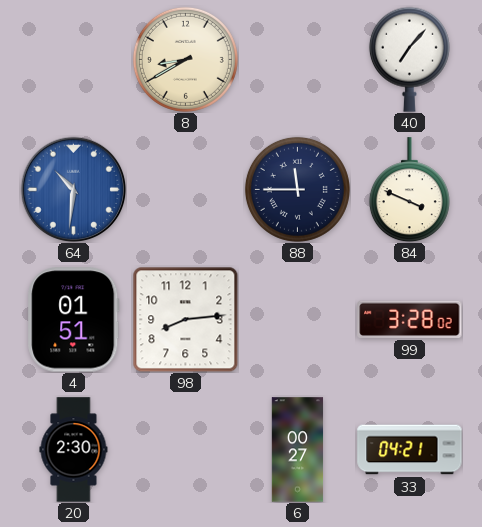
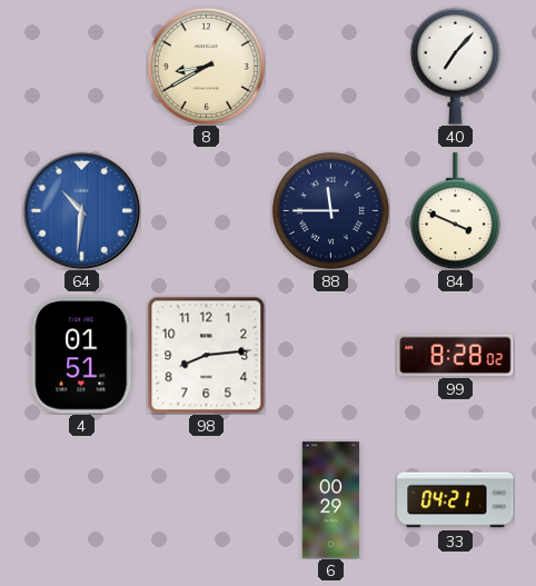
99: 3:28 -> 8:28 (456, 355)
20: 2:30 -> none (74, 450)
6: 00:27 -> 00:29 (331, 500)
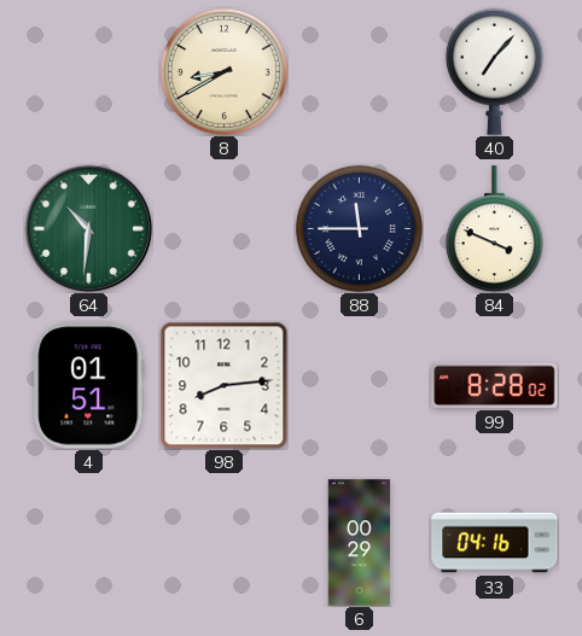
64 dial: blue -> green (88, 228)
33: 04:21 -> 04:16 (495, 543)
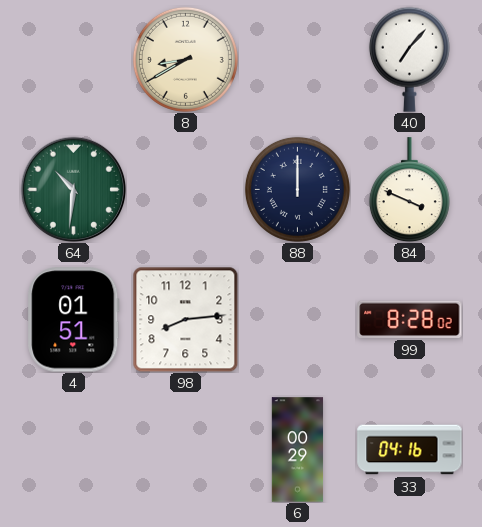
88: 11:45 -> 12:00 (297, 189)
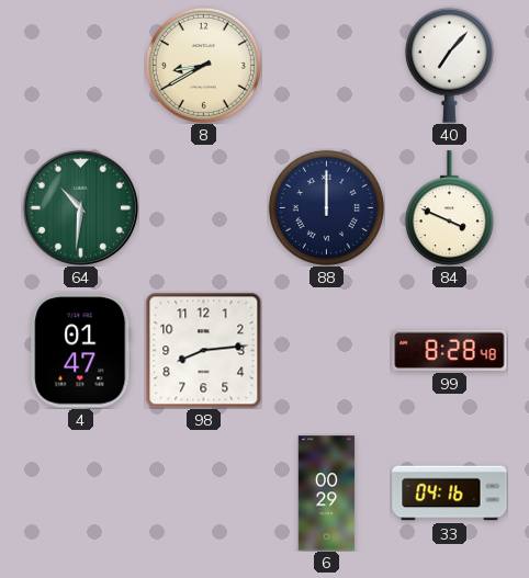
4: 01:51 -> 01:47 (81, 351)
99: 8:28:02 -> 8:28:48 (450, 350)
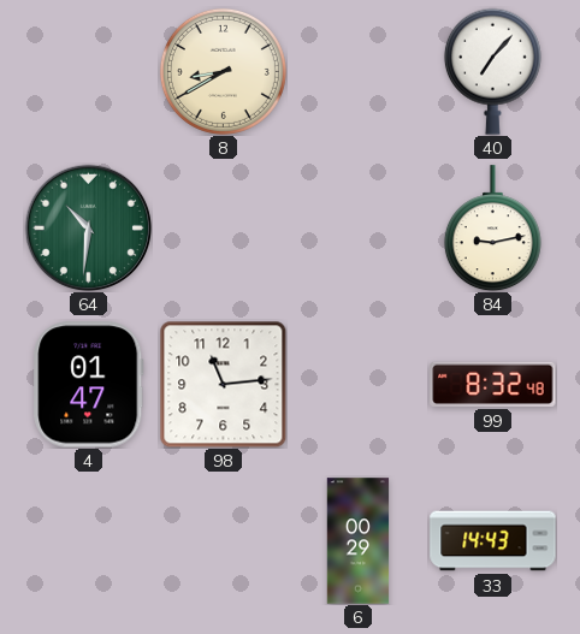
88: 12:00 -> none (326, 207)
84: 3:49 -> 9:13 (492, 229)
98: 8:14 -> 11:14 (223, 384)
99: 8:28 -> 8:32 (493, 384)
33: 04:16 -> 14:43 (493, 541)
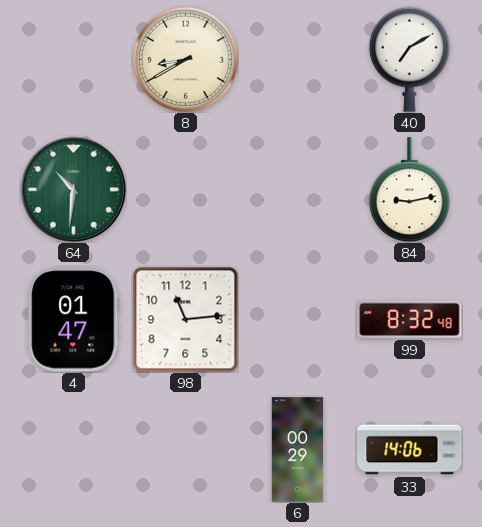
40: 7:07 -> 7:10 (409, 59)
33: 14:43 -> 14:06 (410, 450)
